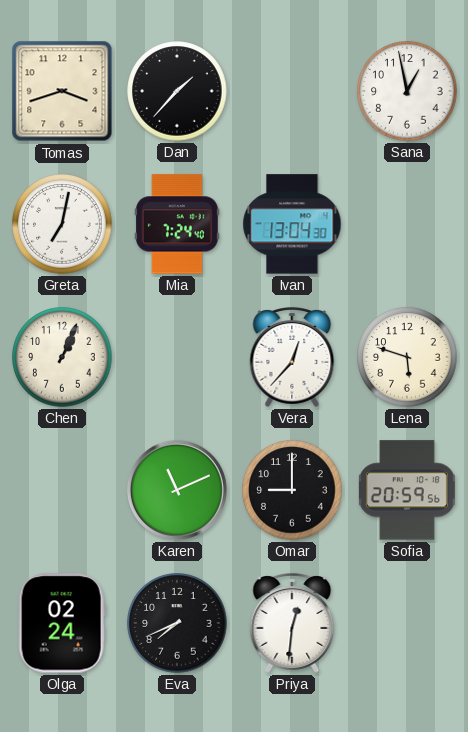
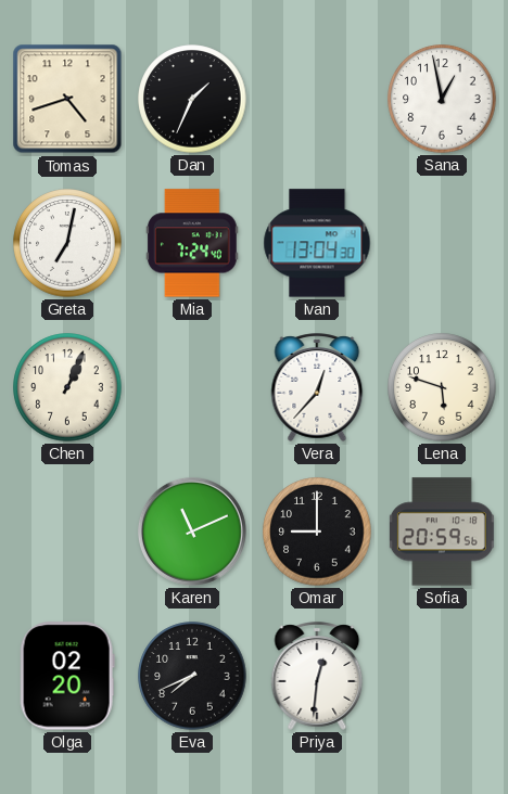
Tomas: 3:42 -> 4:42 (67, 99)
Dan: 1:37 -> 1:34 (192, 99)
Olga: 02:24 -> 02:20 (67, 676)
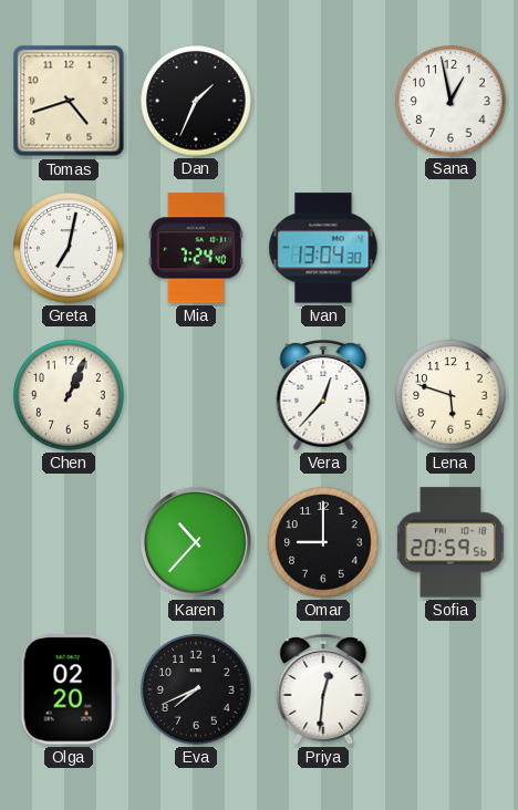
Karen: 11:11 -> 10:37 (196, 542)
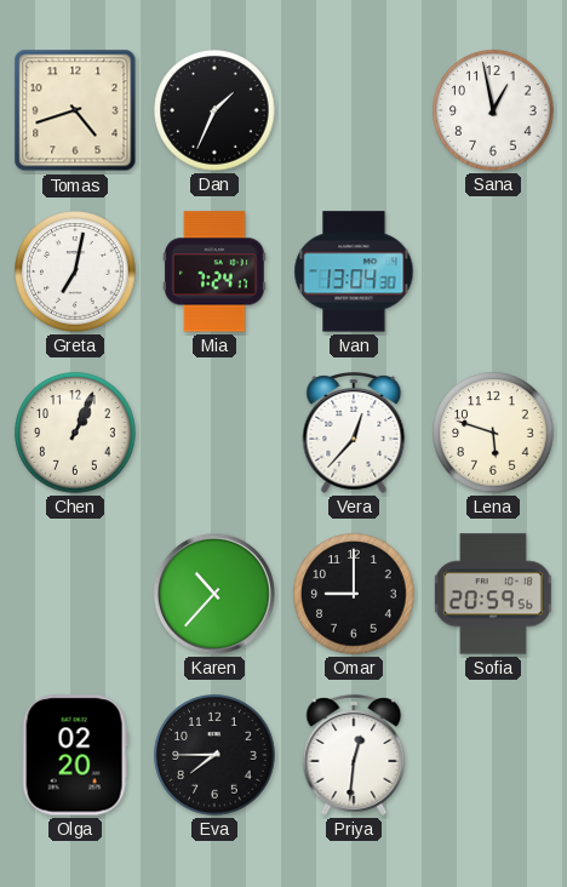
Mia: 7:24:40 -> 7:24:17 (214, 271)
Eva: 7:41 -> 7:45 (214, 755)
